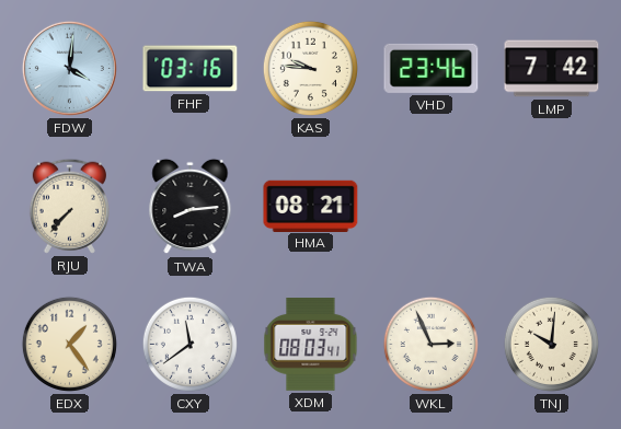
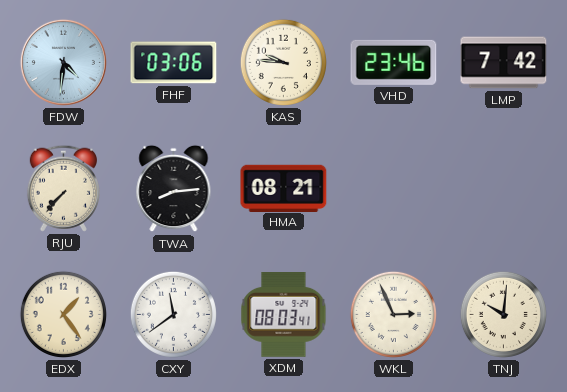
FDW: 4:01 -> 4:31 (63, 62)
FHF: 03:16 -> 03:06 (174, 63)
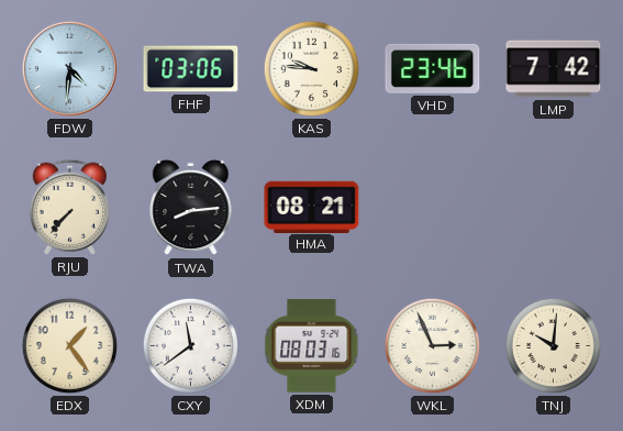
XDM: 08:03:41 -> 08:03:16 (312, 346)
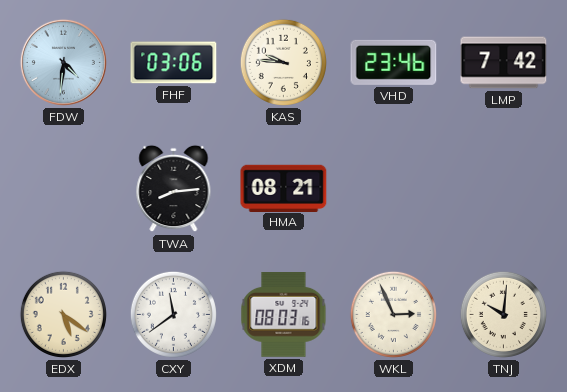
RJU: 7:37 -> none (69, 207)
EDX: 1:24 -> 5:21 (63, 314)
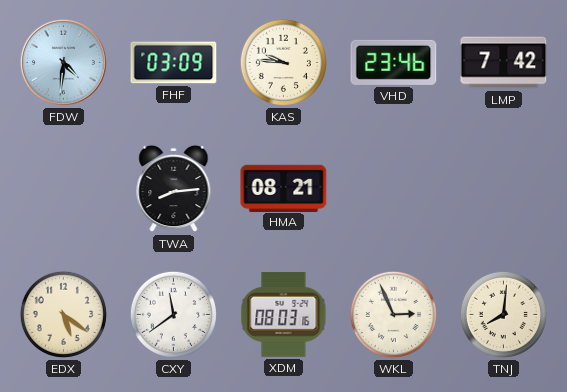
FHF: 03:06 -> 03:09 (174, 63)
TNJ: 10:01 -> 8:01 (503, 314)
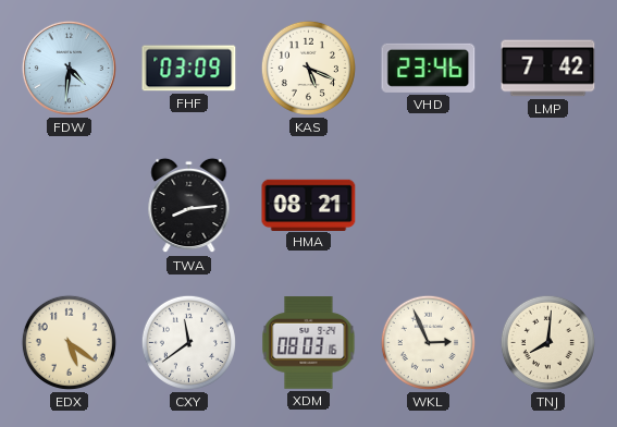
KAS: 9:46 -> 5:19 (308, 68)
